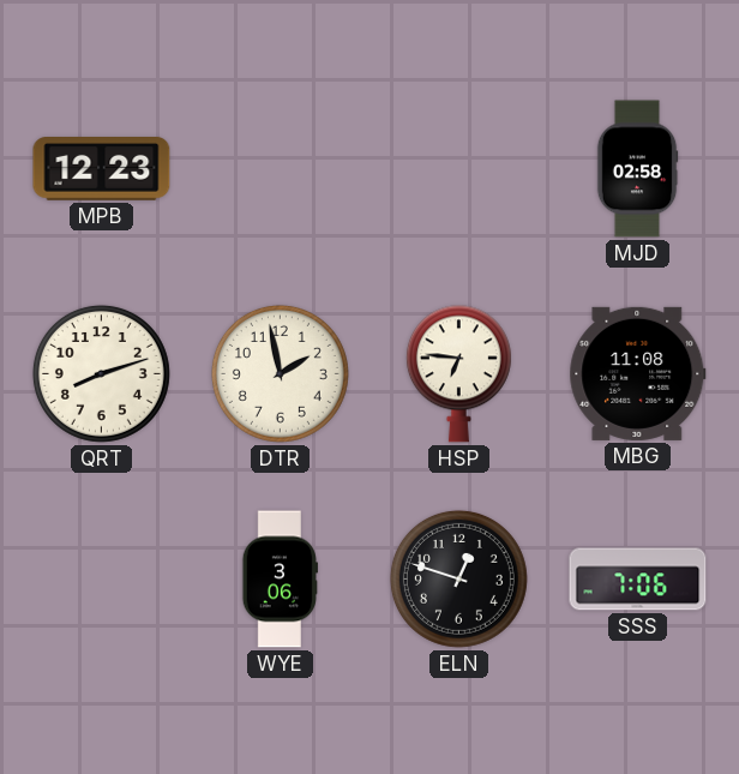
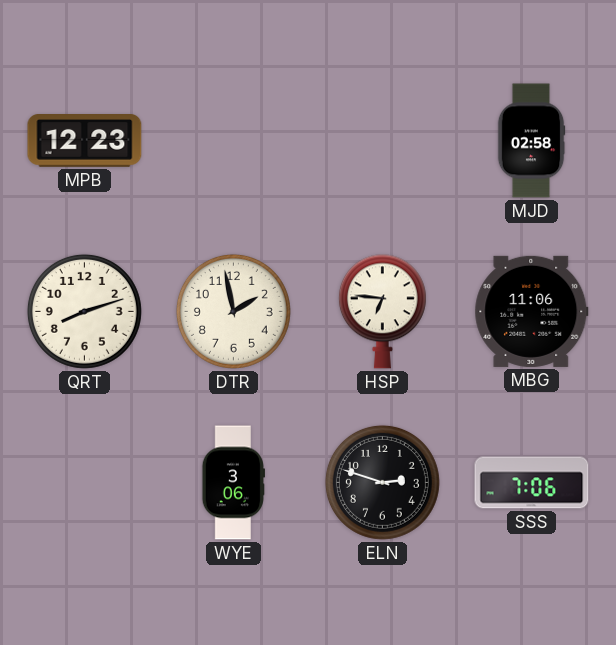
MBG: 11:08 -> 11:06 (532, 311)
ELN: 12:48 -> 2:48 (382, 482)
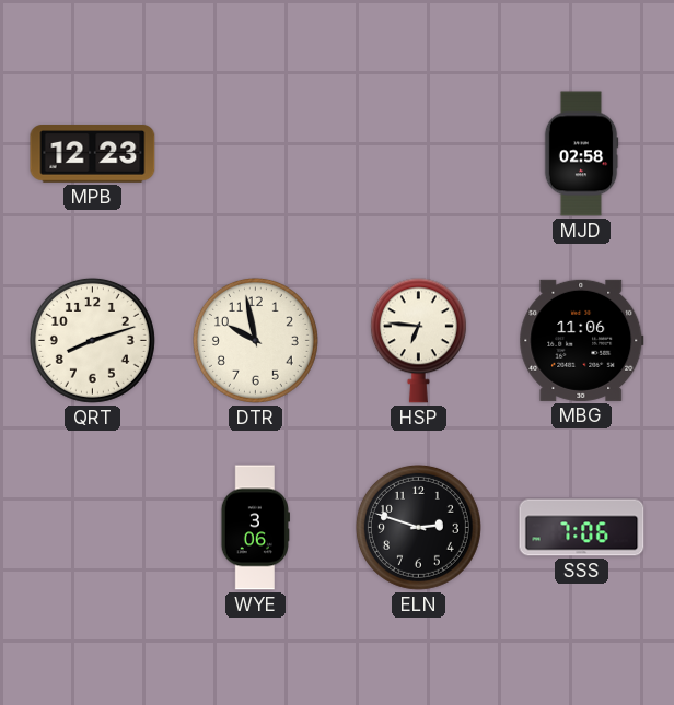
DTR: 1:58 -> 9:58 (255, 340)
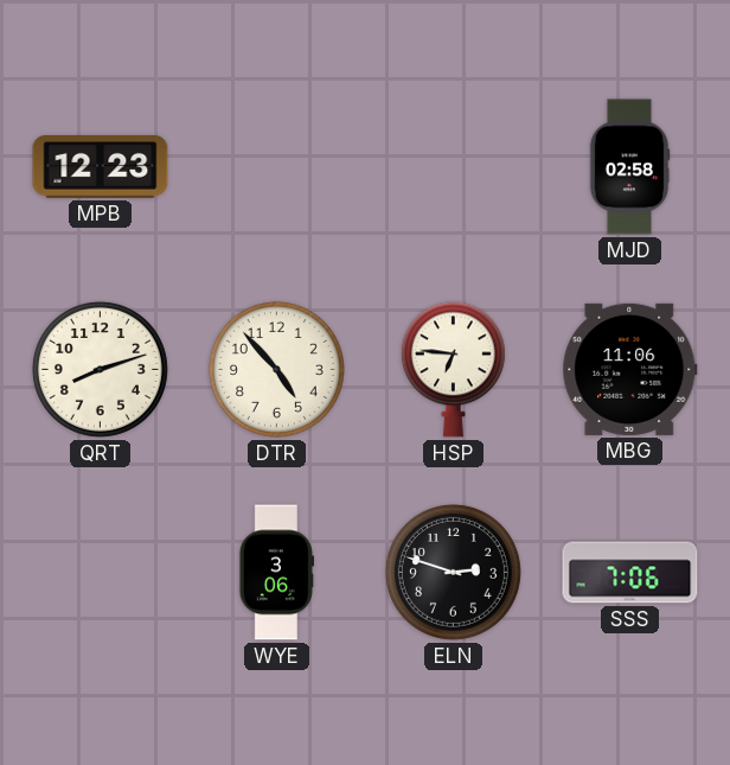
DTR: 9:58 -> 4:53 (276, 369)
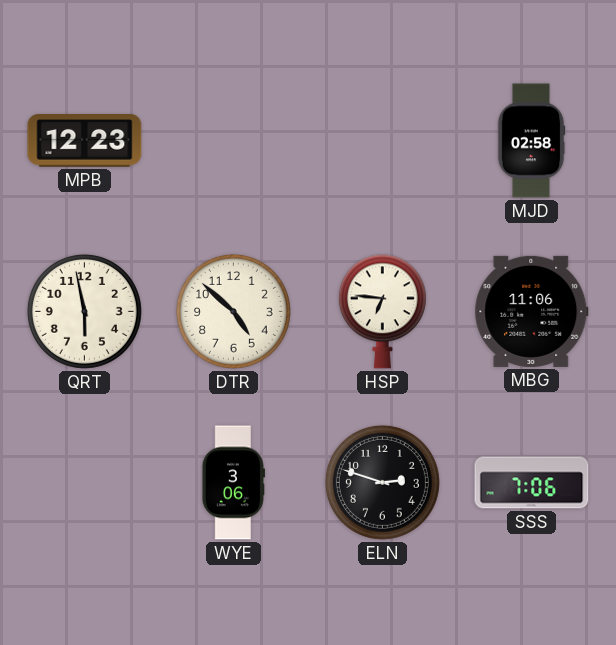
QRT: 8:12 -> 5:58 (84, 311)
DTR: 4:53 -> 4:52 (233, 311)
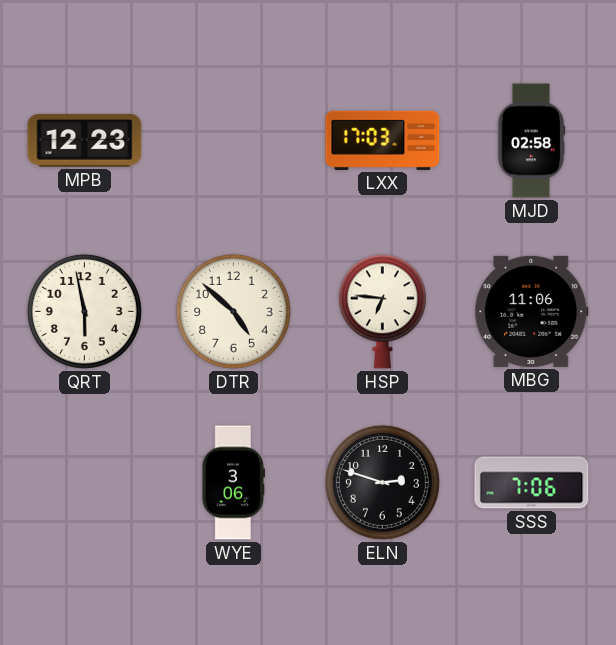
LXX: none -> 17:03 (383, 140)
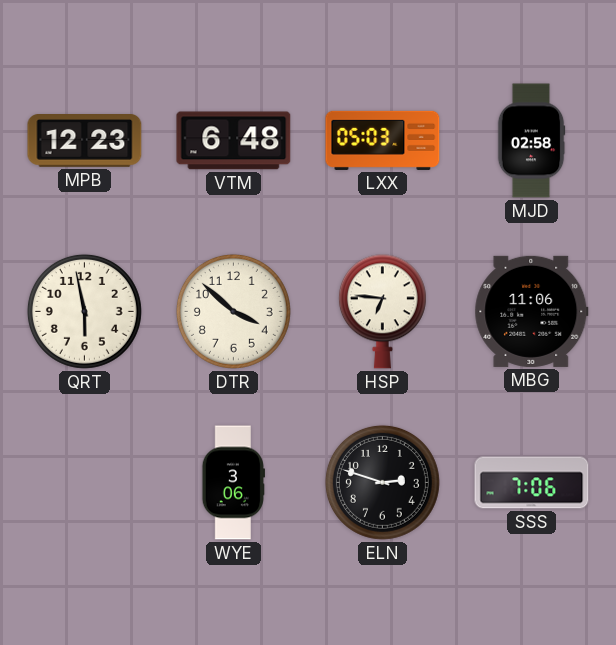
VTM: none -> 6:48 (234, 141)
LXX: 17:03 -> 05:03 (383, 140)
DTR: 4:52 -> 3:52 (233, 311)
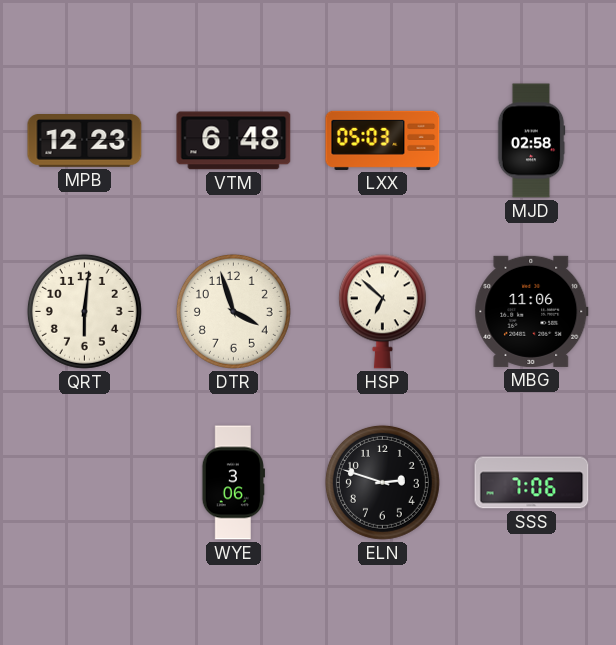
QRT: 5:58 -> 6:01 (84, 311)
DTR: 3:52 -> 3:57 (233, 311)
HSP: 6:46 -> 6:52 (382, 312)
